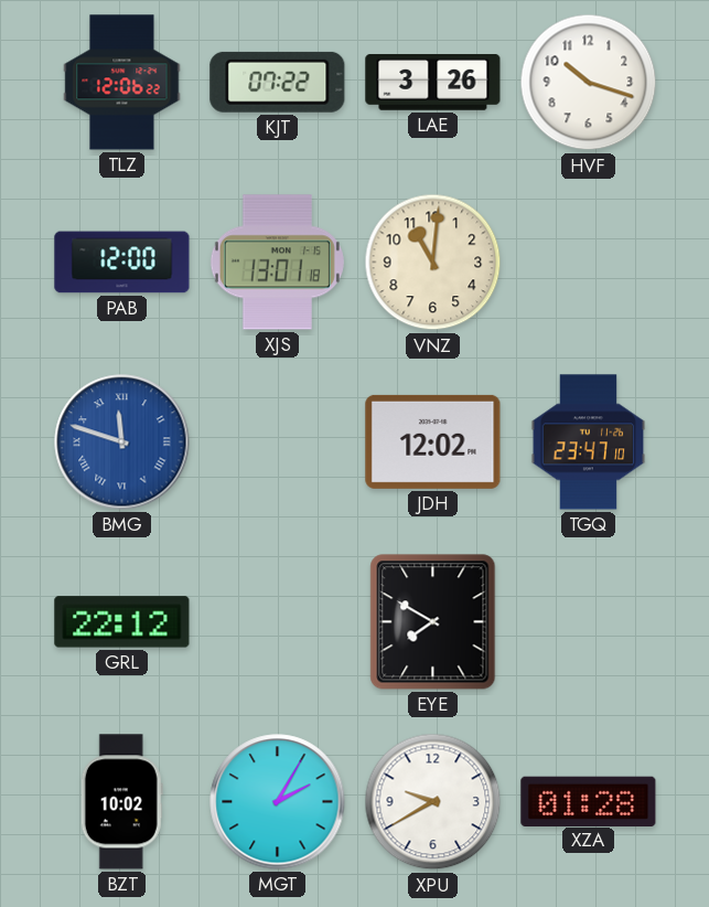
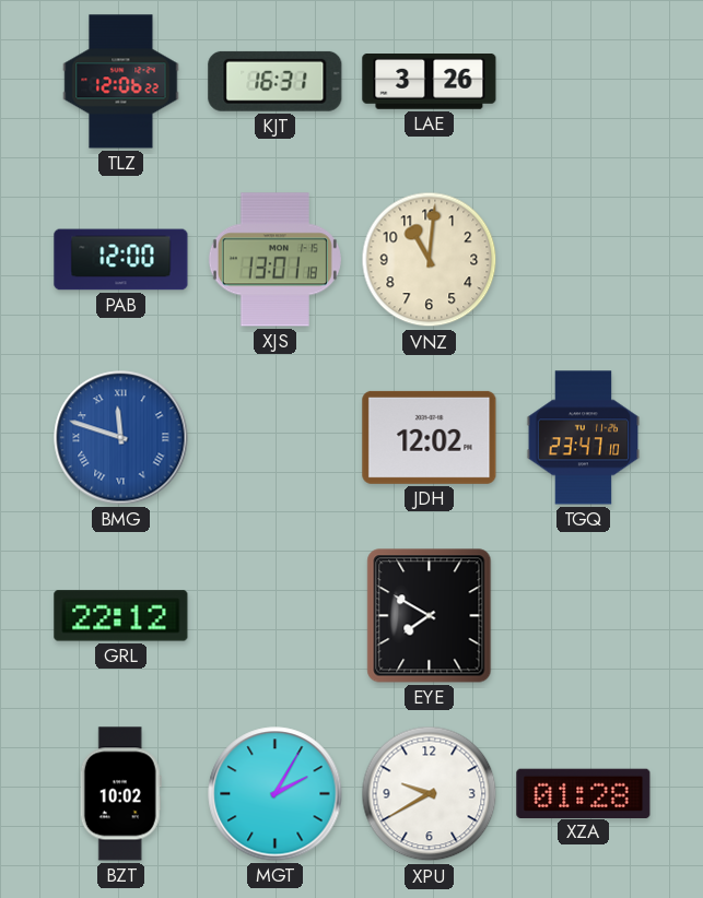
KJT: 07:22 -> 16:31 (276, 81)
HVF: 10:18 -> none (589, 83)
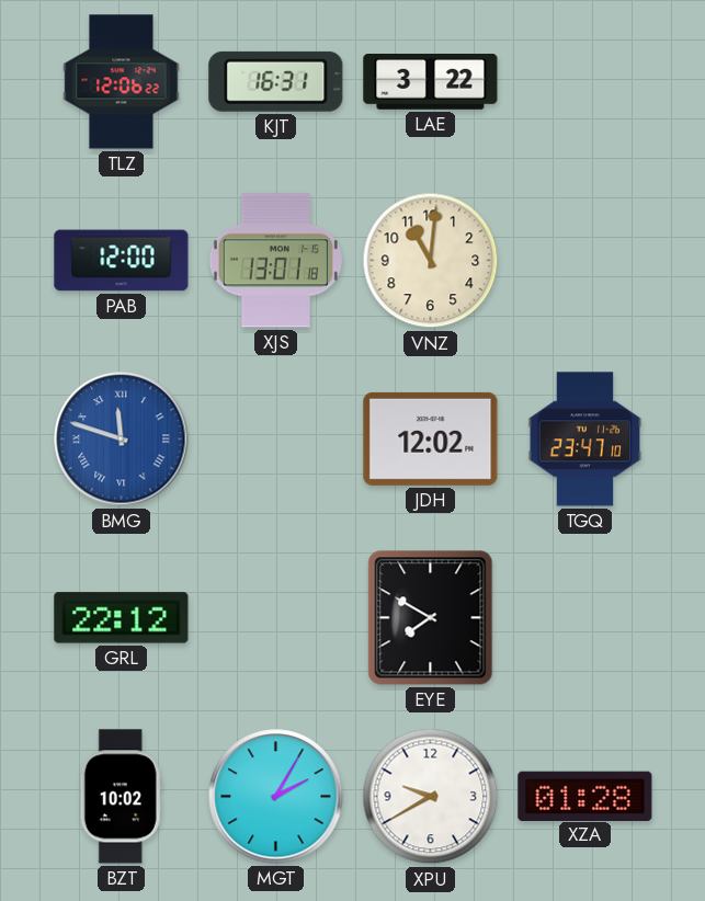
LAE: 3:26 -> 3:22 (431, 82)
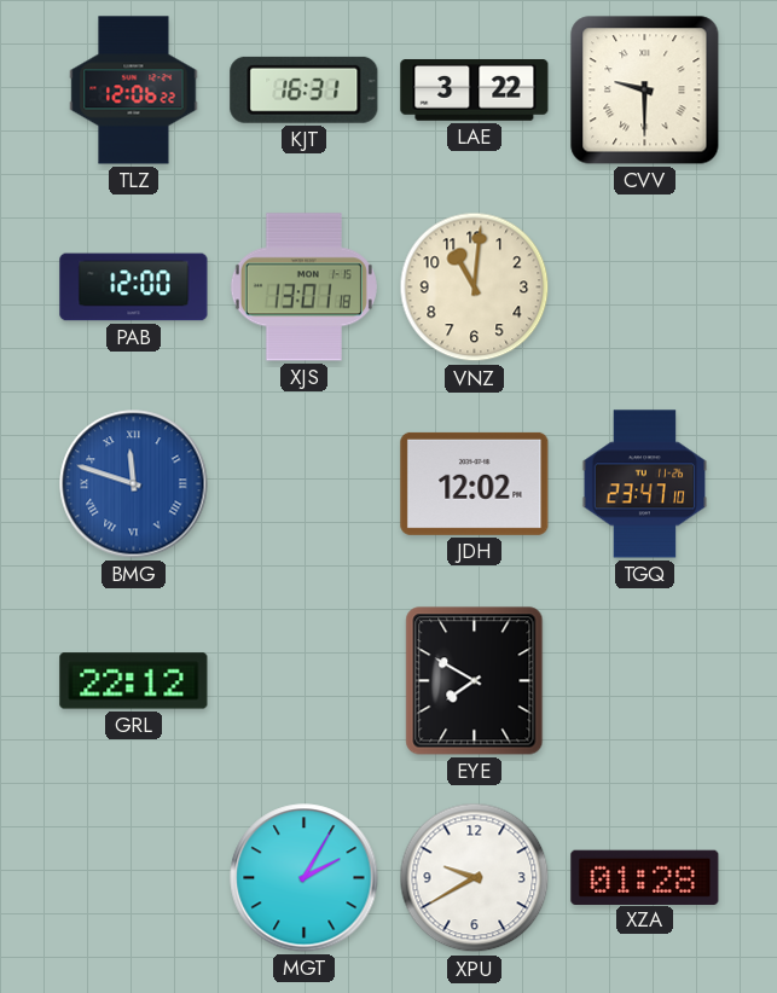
CVV: none -> 9:30 (645, 91)
BZT: 10:02 -> none (121, 797)
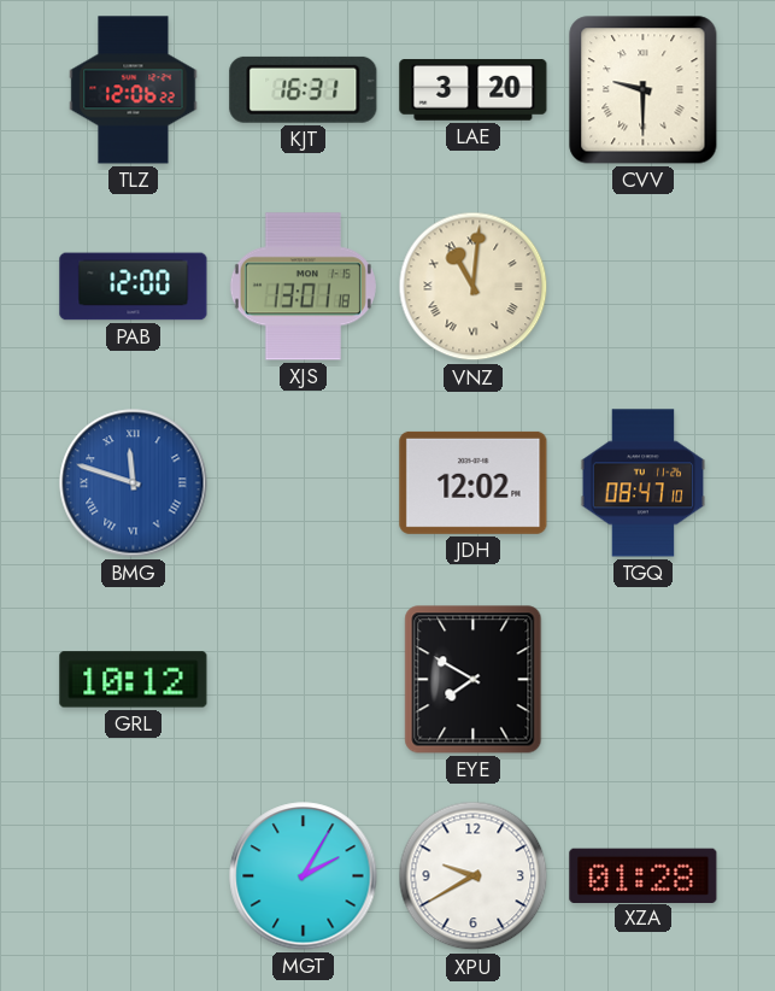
LAE: 3:22 -> 3:20 (474, 90)
VNZ numerals: Arabic -> Roman (474, 287)
TGQ: 23:47 -> 08:47 (644, 483)
GRL: 22:12 -> 10:12 (134, 680)
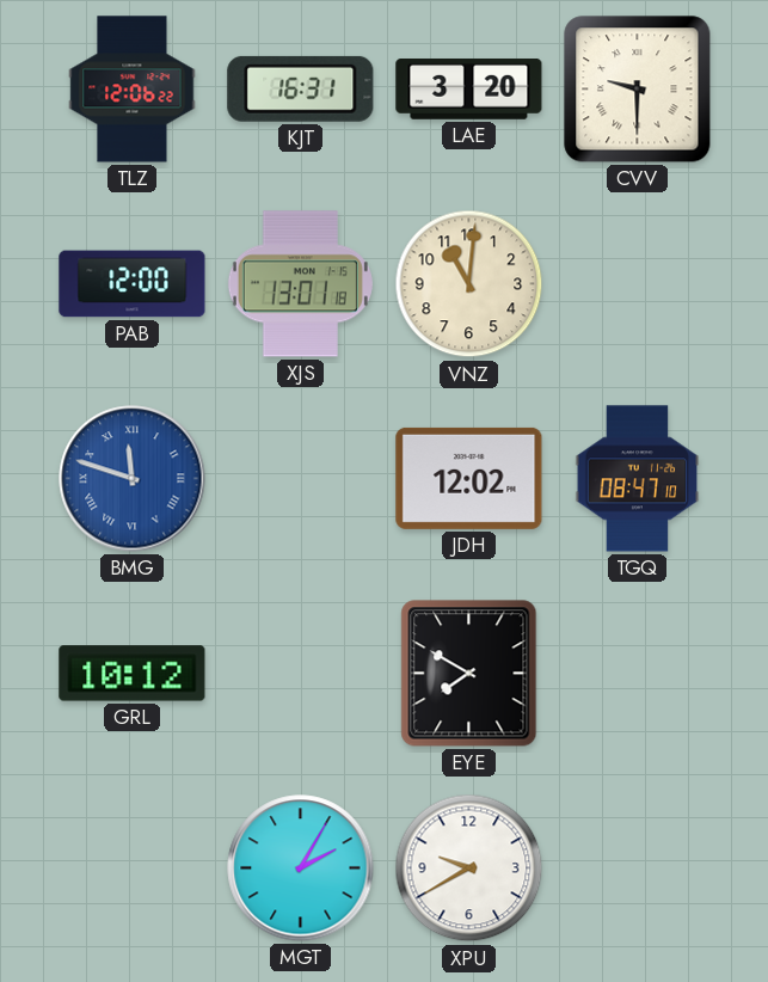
VNZ numerals: Roman -> Arabic (469, 284)
XZA: 01:28 -> none (644, 875)
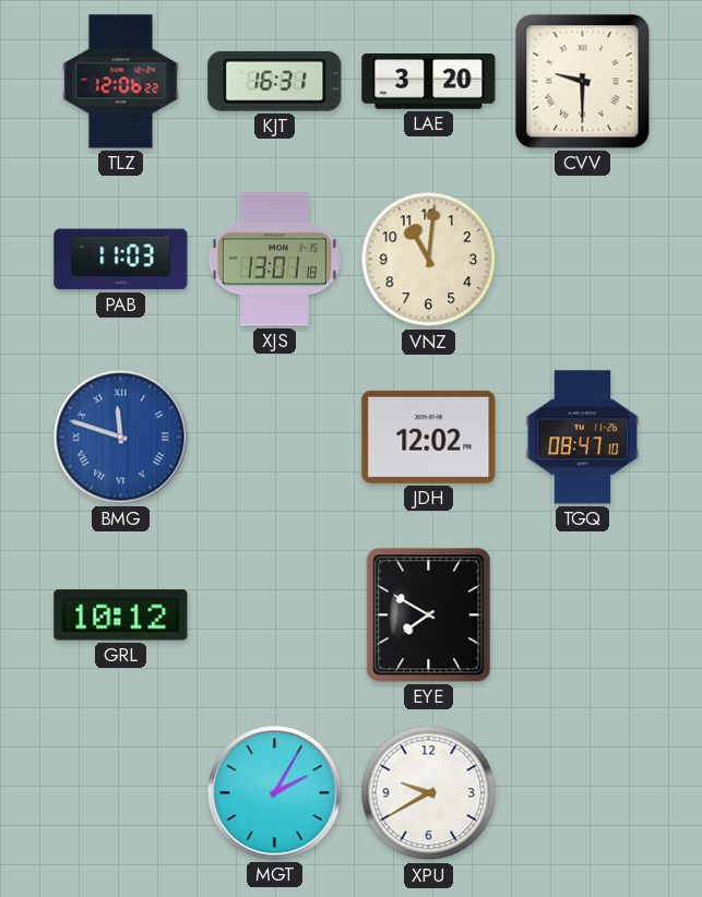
PAB: 12:00 -> 11:03 (121, 260)
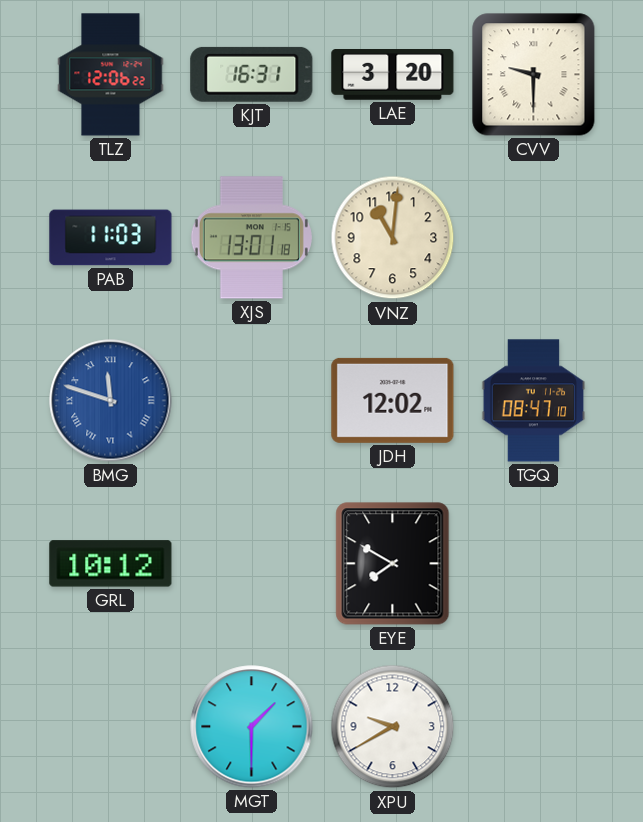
MGT: 2:05 -> 1:30 (252, 727)
